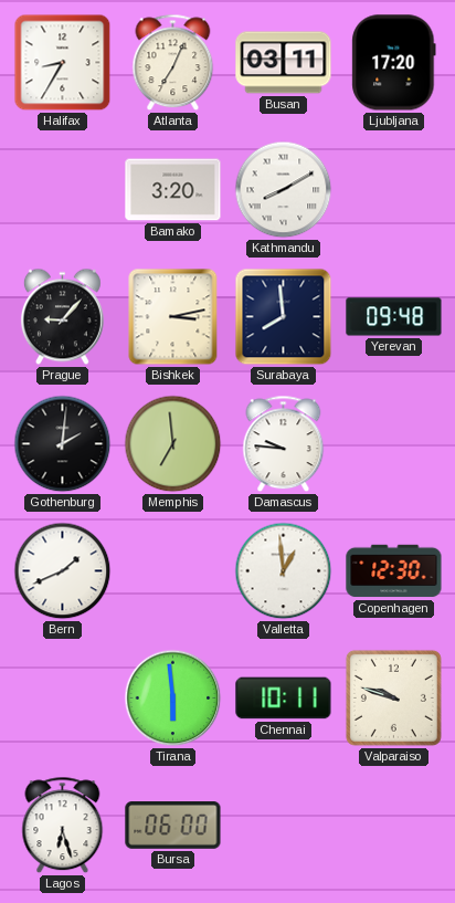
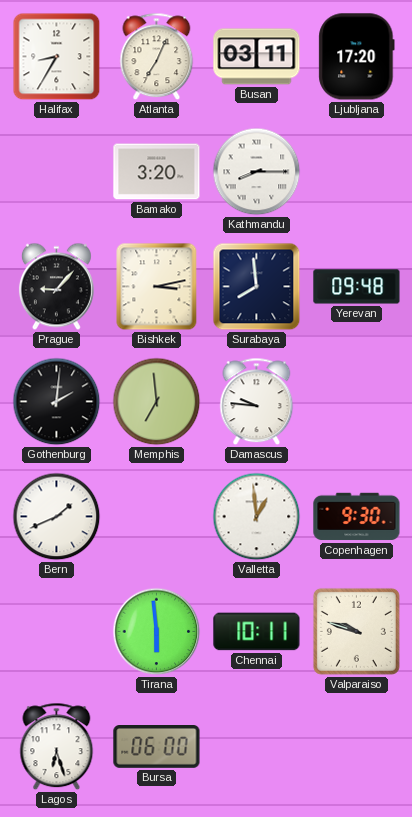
Kathmandu: 8:10 -> 8:15 (257, 172)
Copenhagen: 12:30 -> 9:30 (357, 517)
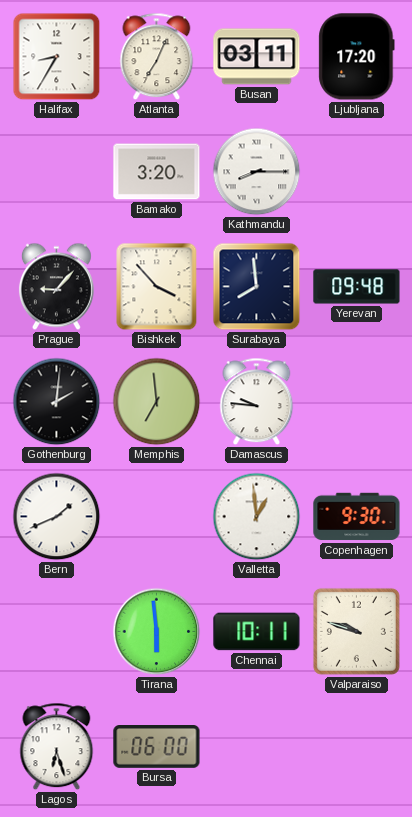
Bishkek: 3:13 -> 3:53 (157, 287)
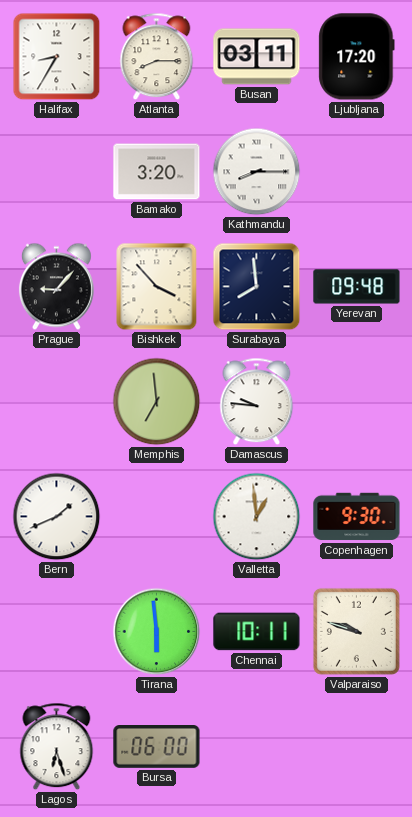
Atlanta: 7:04 -> 8:15 (157, 57)
Gothenburg: 2:01 -> none (57, 402)
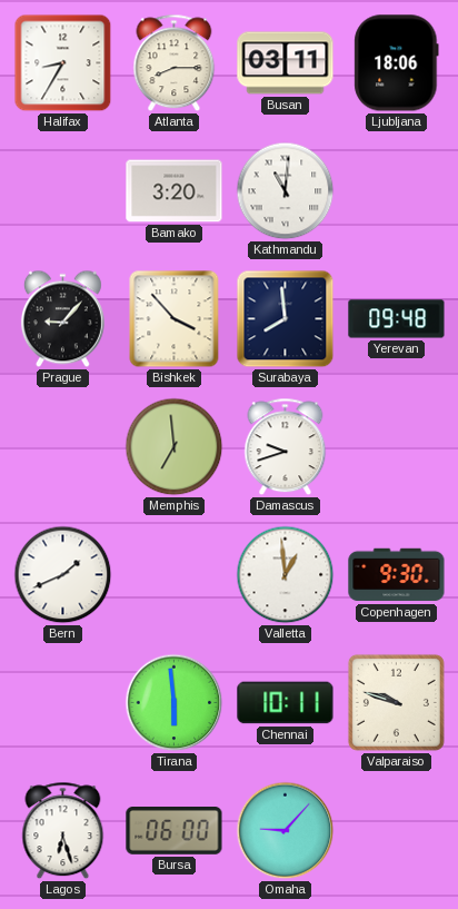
Ljubljana: 17:20 -> 18:06 (397, 63)
Kathmandu: 8:15 -> 11:01 (286, 191)
Damascus: 9:46 -> 9:42 (286, 447)
Omaha: none -> 9:07 (286, 831)
